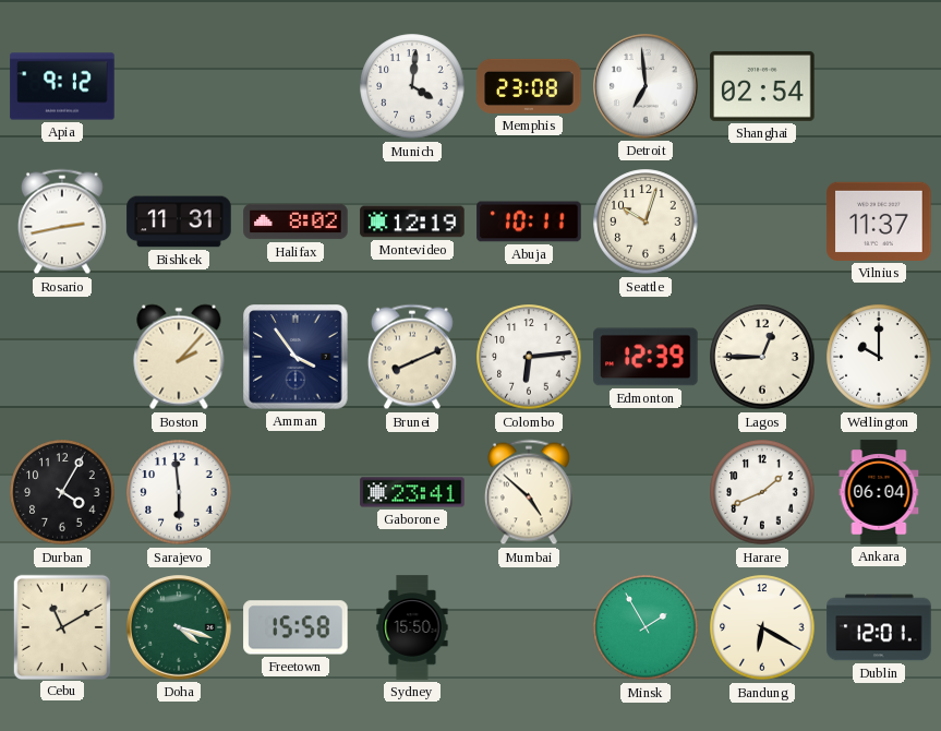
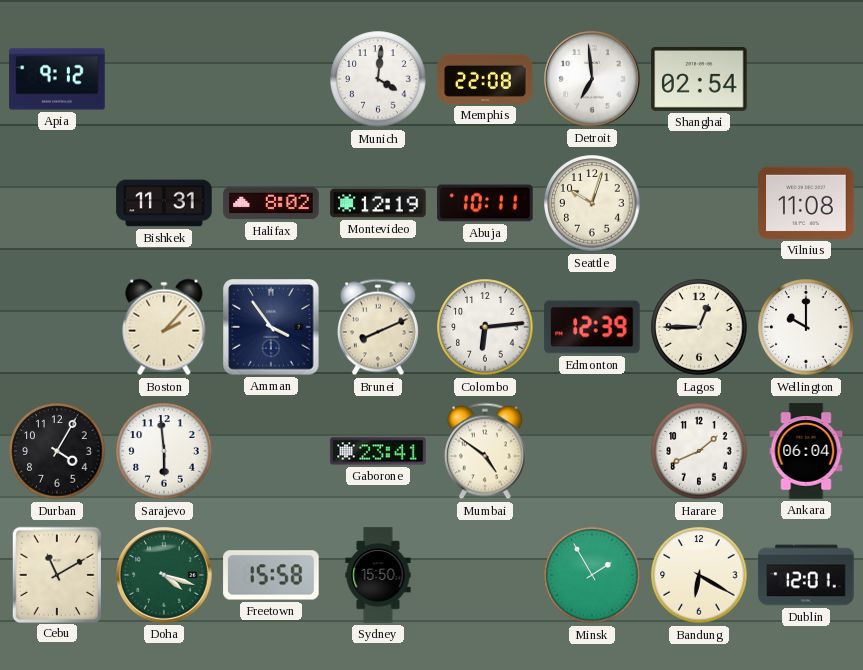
Memphis: 23:08 -> 22:08 (485, 79)
Rosario: 2:43 -> none (62, 221)
Vilnius: 11:37 -> 11:08 (806, 203)
Mumbai: 4:52 -> 4:51 (485, 451)
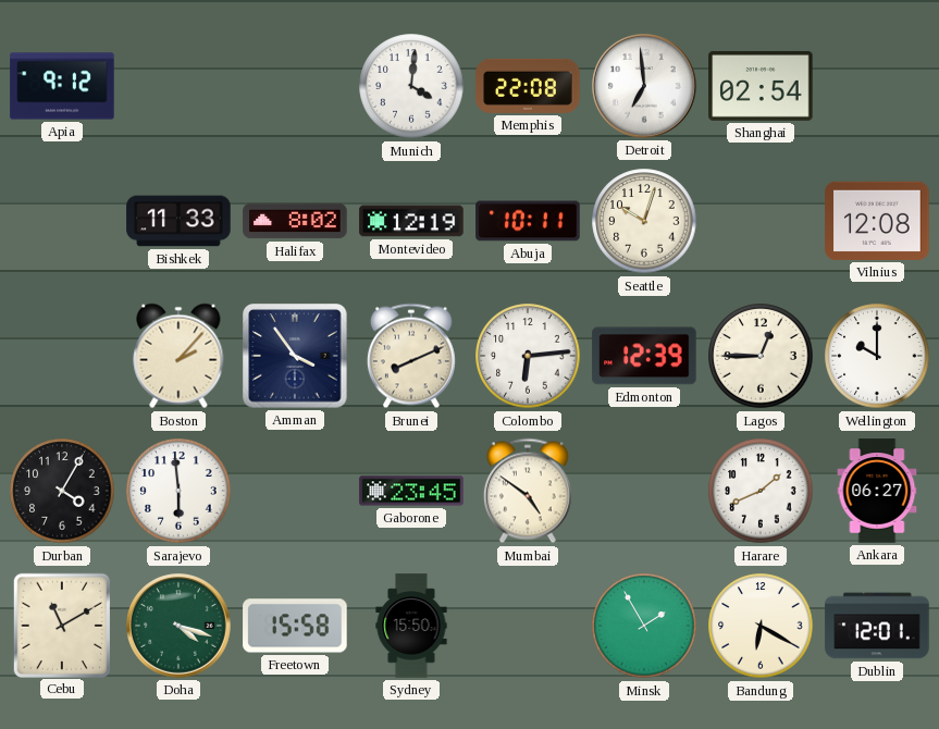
Bishkek: 11:31 -> 11:33 (178, 221)
Vilnius: 11:08 -> 12:08 (877, 221)
Gaborone: 23:41 -> 23:45 (411, 491)
Ankara: 06:04 -> 06:27 (877, 491)
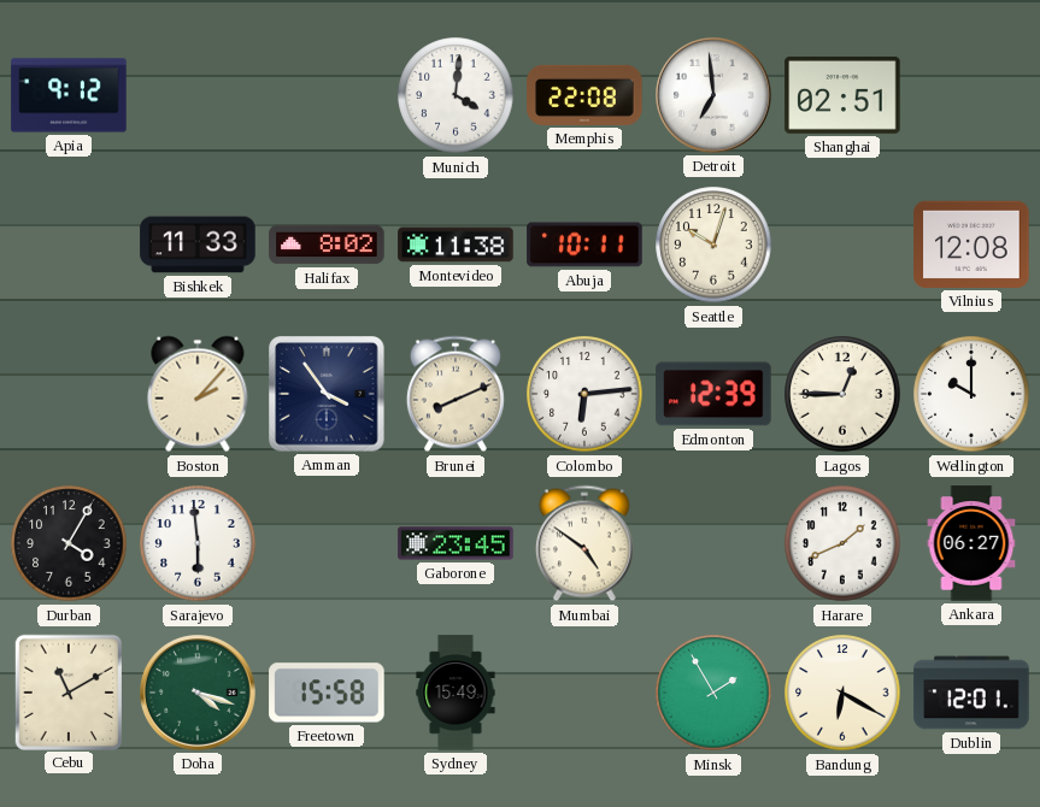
Shanghai: 02:54 -> 02:51 (842, 95)
Montevideo: 12:19 -> 11:38 (456, 245)
Sydney: 15:50 -> 15:49 (456, 693)
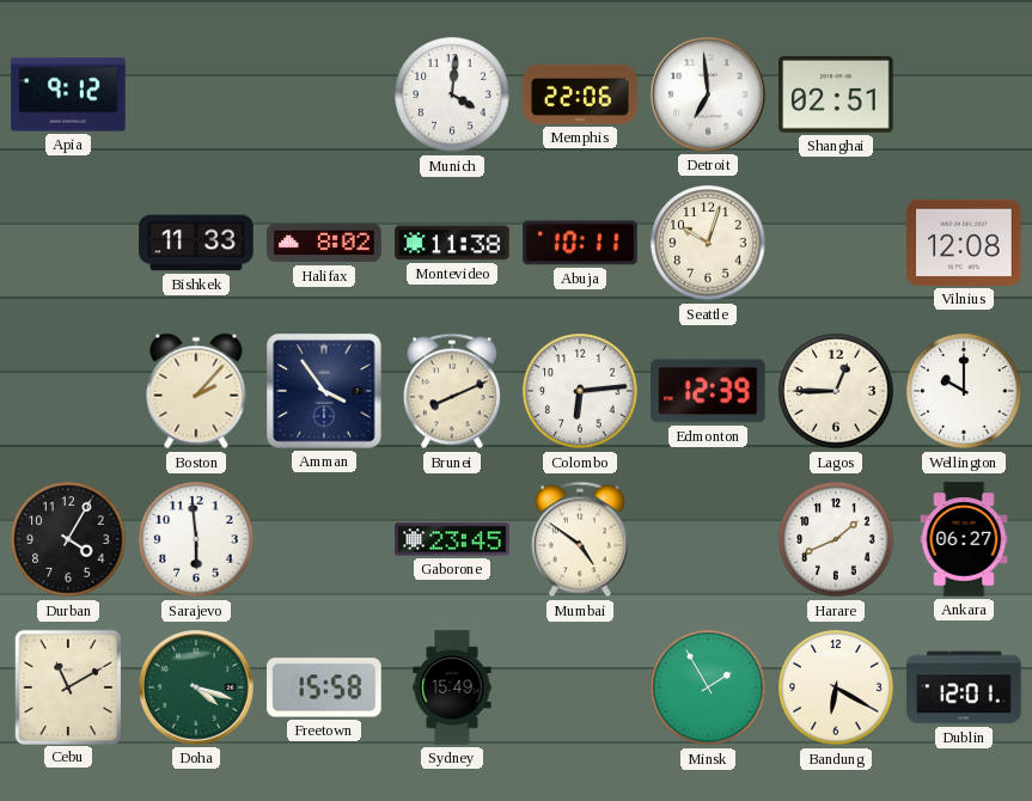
Memphis: 22:08 -> 22:06 (580, 94)
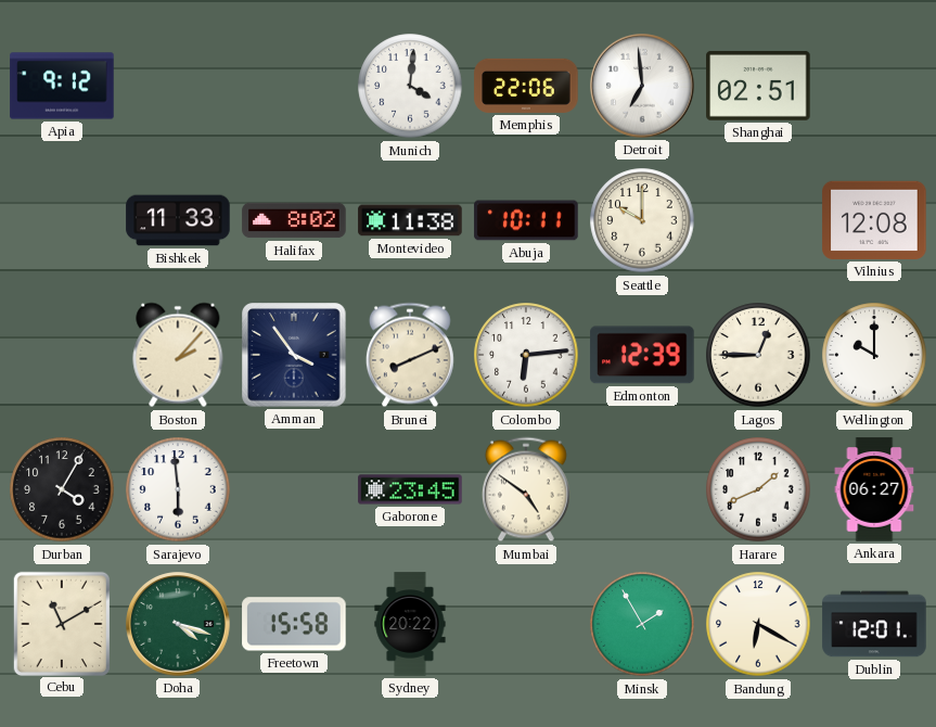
Seattle: 10:03 -> 10:00 (642, 220)
Sydney: 15:49 -> 20:22 (410, 624)
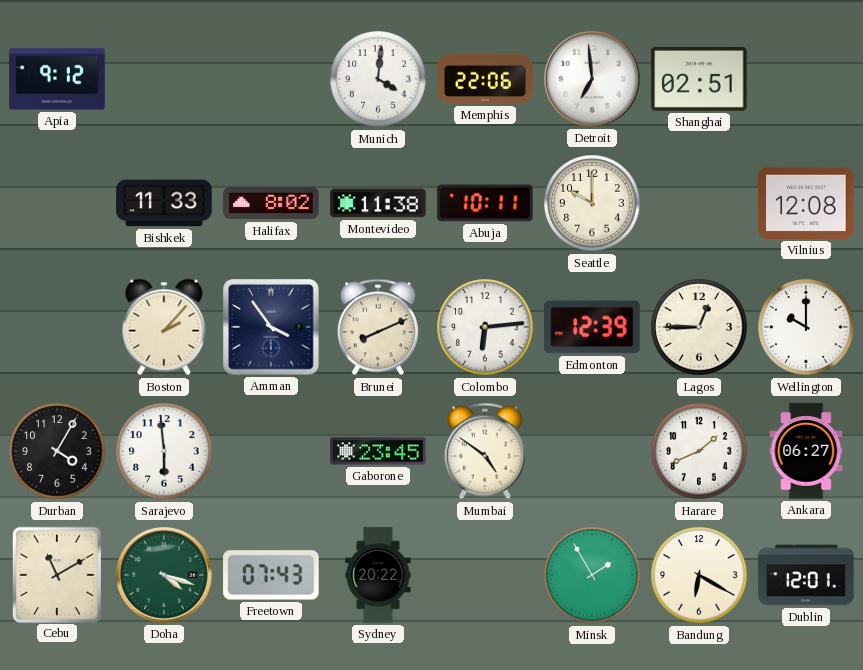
Freetown: 15:58 -> 07:43 (271, 575)
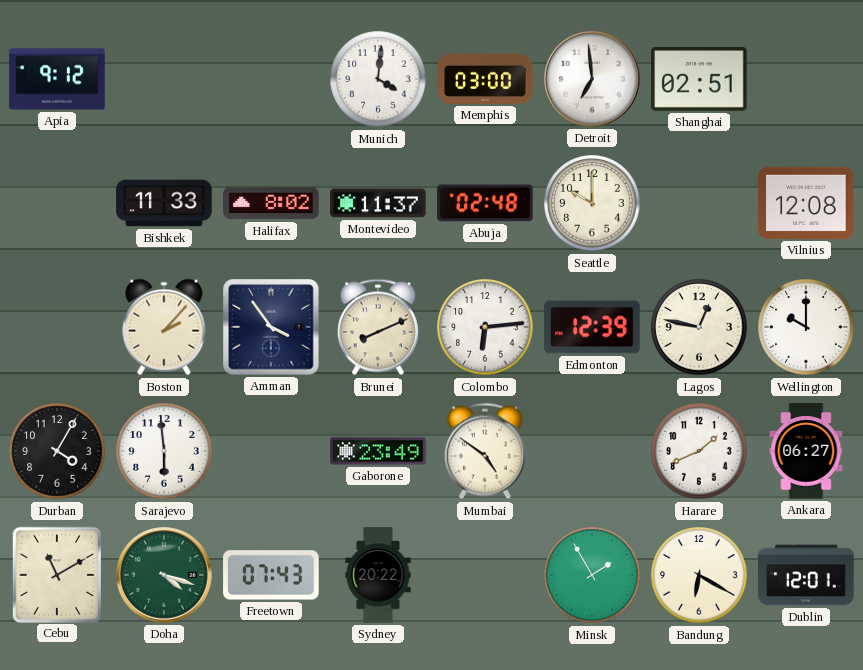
Memphis: 22:06 -> 03:00 (485, 79)
Montevideo: 11:38 -> 11:37 (378, 203)
Abuja: 10:11 -> 02:48 (485, 203)
Lagos: 12:45 -> 12:47 (699, 327)
Gaborone: 23:45 -> 23:49 (378, 451)
